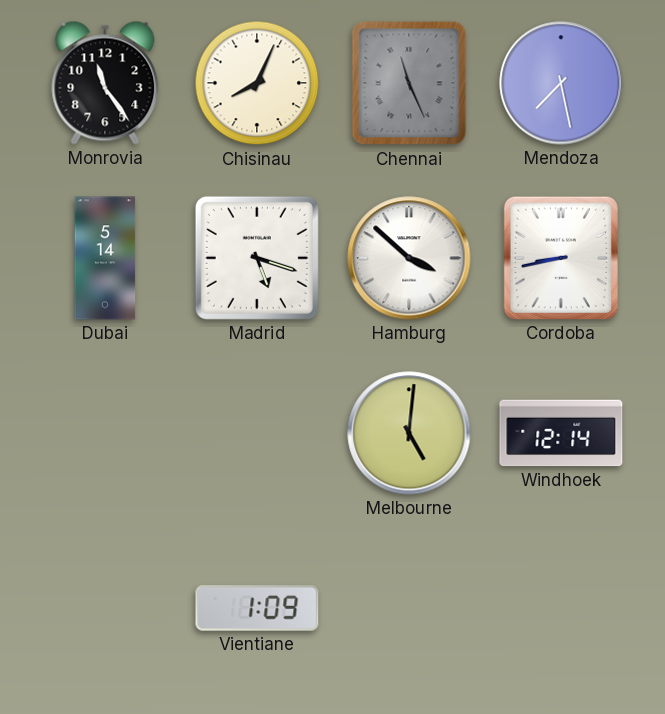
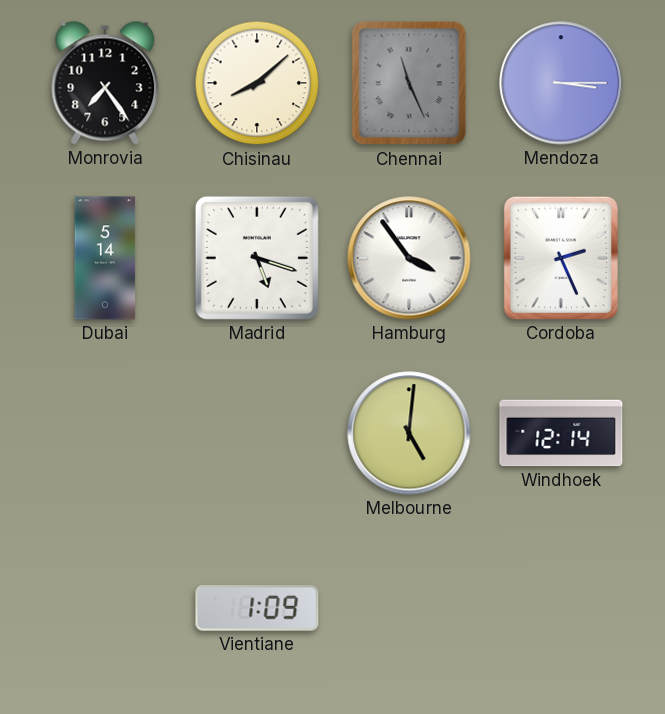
Monrovia: 11:24 -> 7:24 (105, 83)
Chisinau: 8:04 -> 8:08 (257, 83)
Mendoza: 7:28 -> 3:15 (561, 83)
Hamburg: 3:52 -> 3:54 (409, 258)
Cordoba: 8:43 -> 2:26 (561, 258)
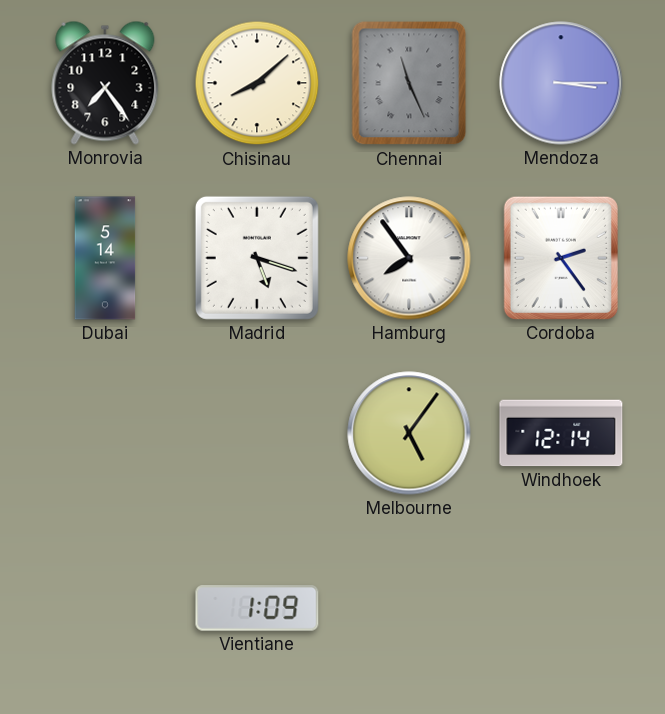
Hamburg: 3:54 -> 7:54 (409, 258)
Cordoba: 2:26 -> 2:24 (561, 258)
Melbourne: 5:01 -> 5:06 (409, 433)
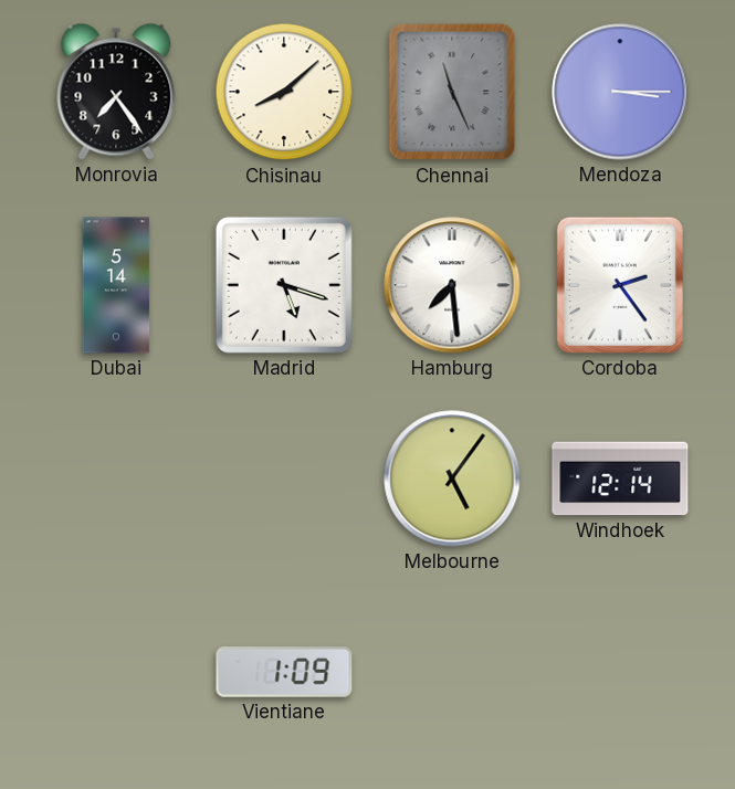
Hamburg: 7:54 -> 7:29 (452, 285)
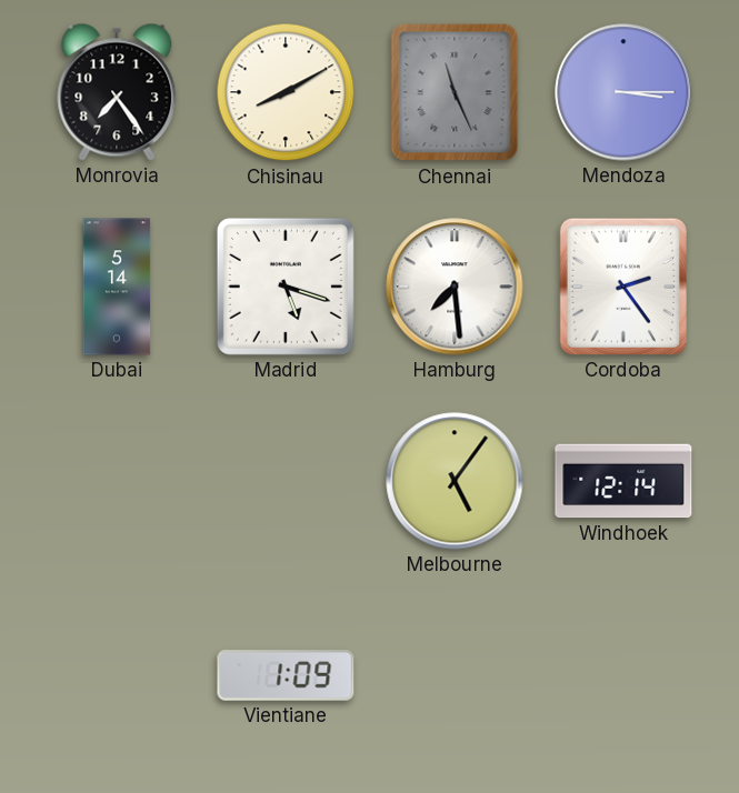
Chisinau: 8:08 -> 8:10 (286, 92)
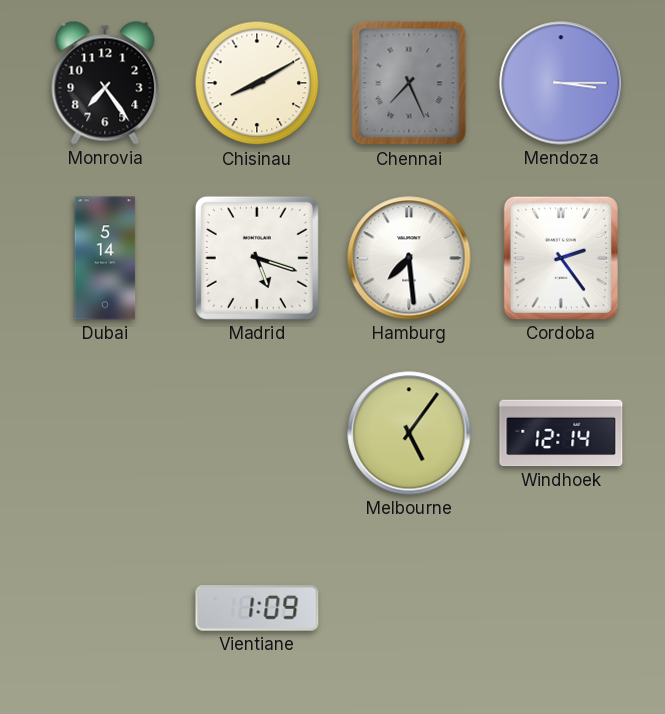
Chennai: 11:26 -> 7:26 (409, 83)
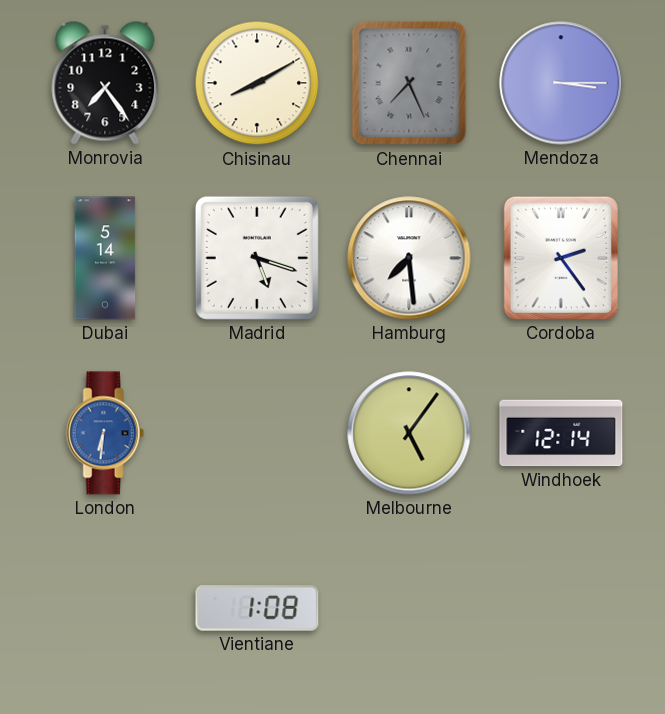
London: none -> 6:31 (105, 433)
Vientiane: 1:09 -> 1:08 (257, 608)
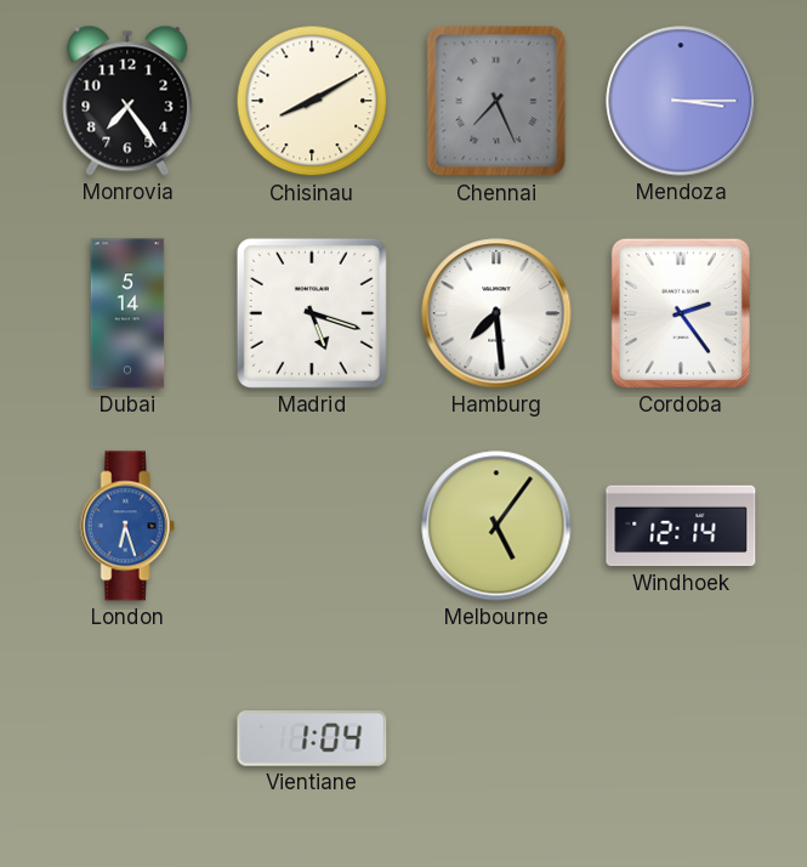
London: 6:31 -> 6:27 (127, 526)
Vientiane: 1:08 -> 1:04 (312, 738)
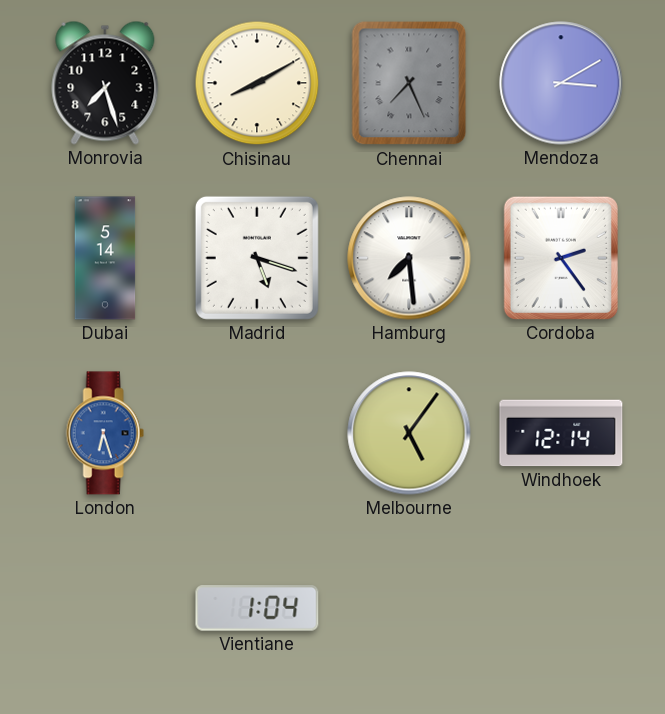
Monrovia: 7:24 -> 7:27 (105, 83)
Mendoza: 3:15 -> 3:10 (561, 83)
